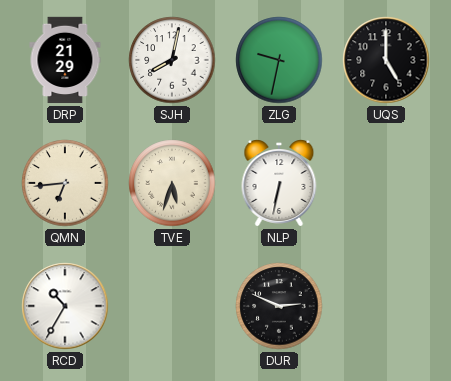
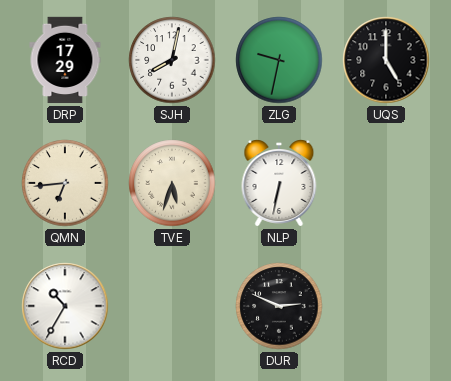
DRP: 21:29 -> 17:29 (65, 60)
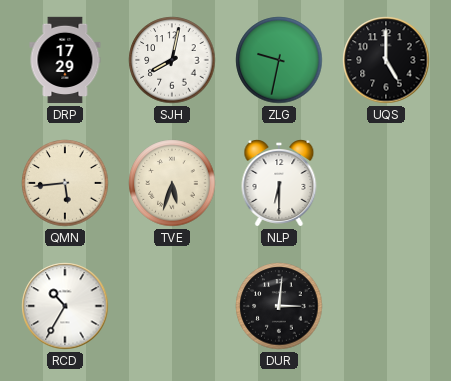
QMN: 6:44 -> 5:44 (65, 183)
NLP: 6:32 -> 6:30 (279, 183)
DUR: 2:49 -> 3:01 (279, 306)
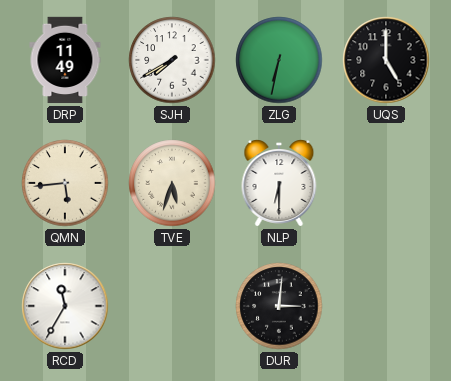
DRP: 17:29 -> 11:49 (65, 60)
SJH: 8:02 -> 7:40 (172, 60)
ZLG: 9:32 -> 6:32 (279, 60)
RCD: 10:35 -> 11:35 (65, 306)
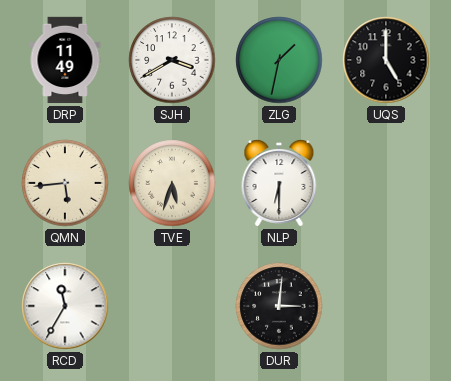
SJH: 7:40 -> 3:40 (172, 60)
ZLG: 6:32 -> 1:32 (279, 60)
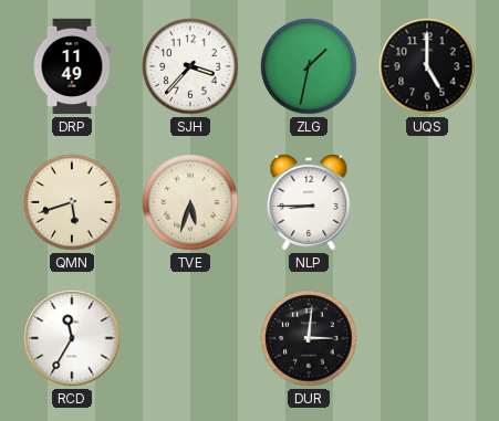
SJH: 3:40 -> 3:37 (190, 66)
QMN: 5:44 -> 5:42 (72, 202)
NLP: 6:30 -> 8:45 (309, 202)
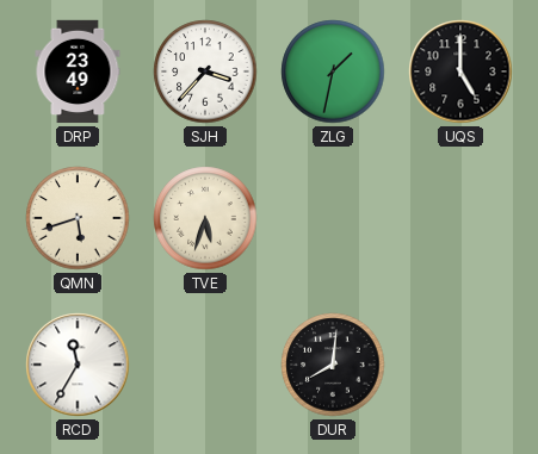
DRP: 11:49 -> 23:49 (78, 71)
NLP: 8:45 -> none (309, 202)
DUR: 3:01 -> 8:01 (333, 365)
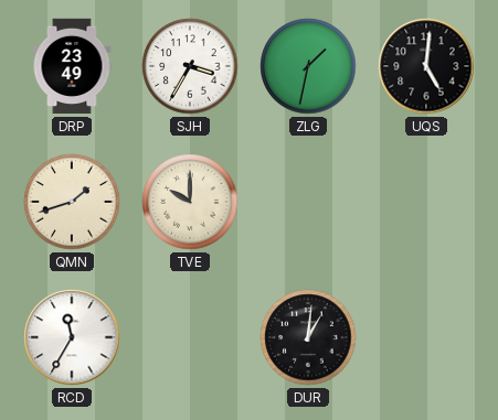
SJH: 3:37 -> 3:35 (190, 66)
UQS: 5:00 -> 5:01 (426, 66)
QMN: 5:42 -> 1:42 (72, 202)
TVE: 5:33 -> 10:00 (190, 202)
DUR: 8:01 -> 1:01 (308, 337)
